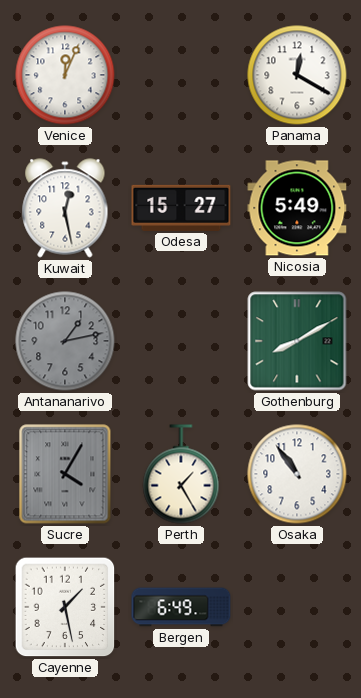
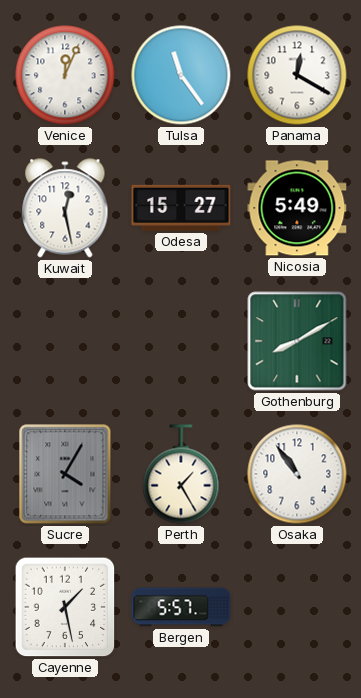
Tulsa: none -> 11:24 (181, 75)
Antananarivo: 1:13 -> none (65, 341)
Bergen: 6:49 -> 5:57 (181, 607)
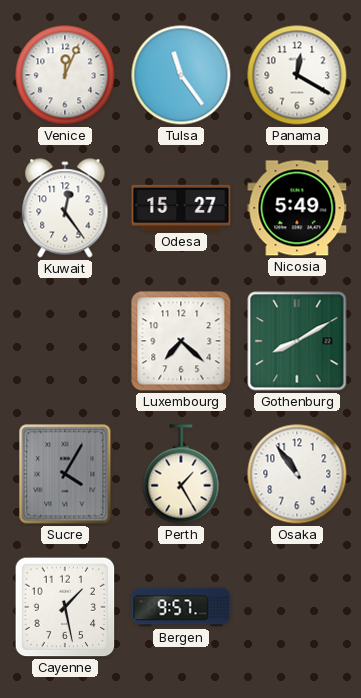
Kuwait: 12:28 -> 12:24 (65, 208)
Luxembourg: none -> 7:22 (181, 341)
Bergen: 5:57 -> 9:57 (181, 607)
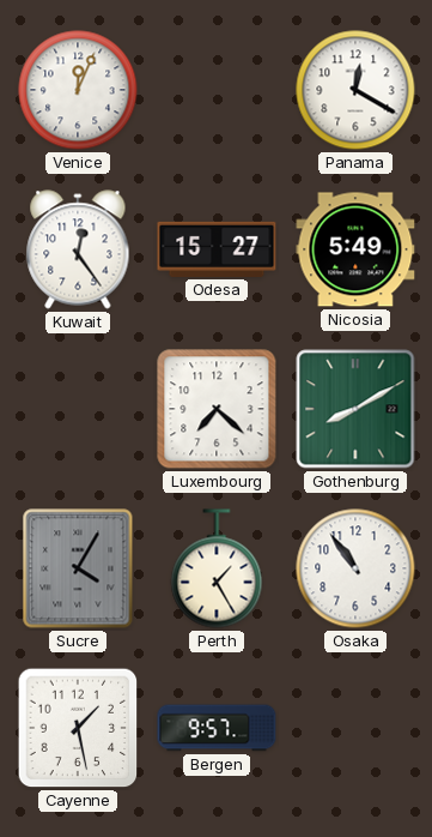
Tulsa: 11:24 -> none (181, 75)
